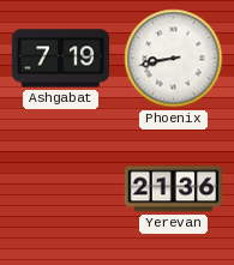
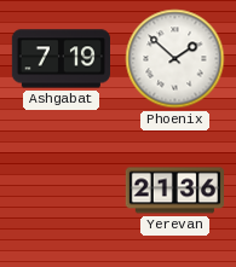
Phoenix: 8:43 -> 1:52 (175, 59)
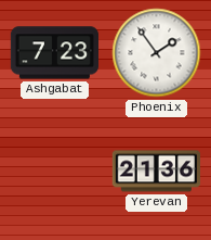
Ashgabat: 7:19 -> 7:23 (54, 53)
Phoenix: 1:52 -> 1:54 (157, 53)
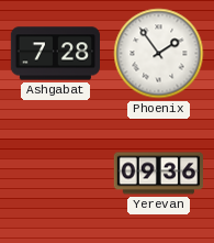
Ashgabat: 7:23 -> 7:28 (55, 54)
Yerevan: 21:36 -> 09:36 (158, 174)
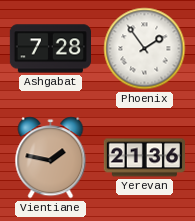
Vientiane: none -> 1:47 (51, 158)
Yerevan: 09:36 -> 21:36 (144, 158)
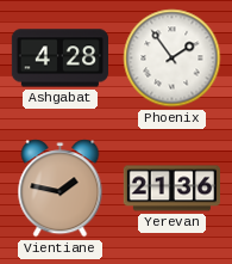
Ashgabat: 7:28 -> 4:28 (59, 59)
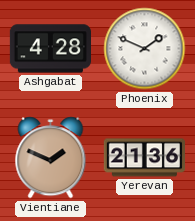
Phoenix: 1:54 -> 1:49 (145, 49)
Vientiane: 1:47 -> 1:49 (51, 158)
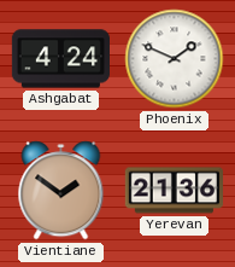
Ashgabat: 4:28 -> 4:24 (60, 59)
Vientiane: 1:49 -> 1:51 (61, 191)
